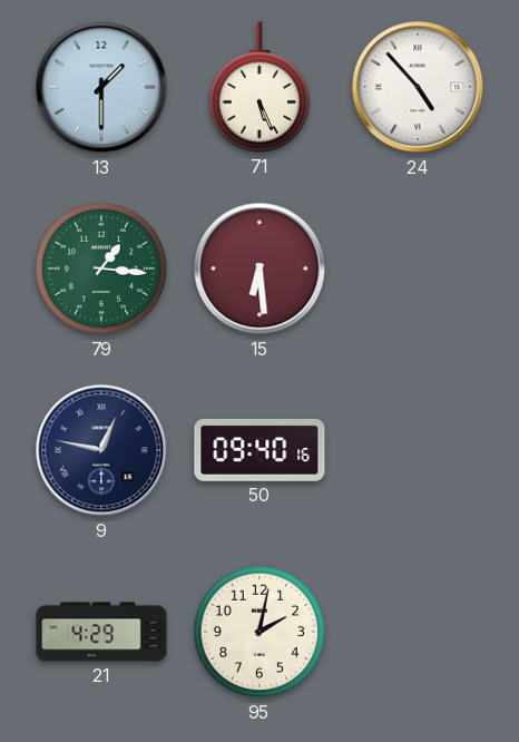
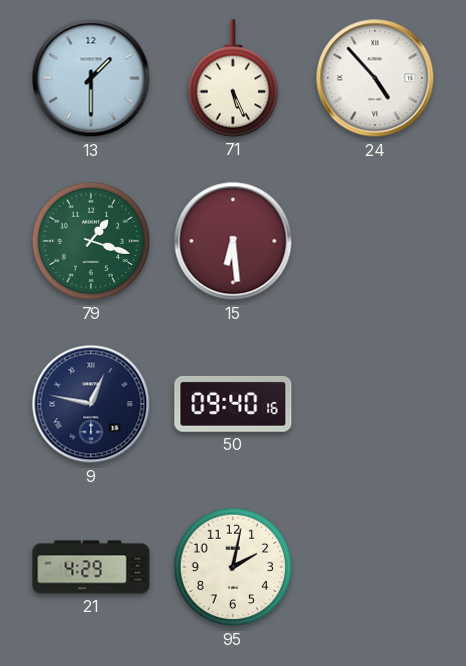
79: 1:16 -> 1:18 (91, 241)
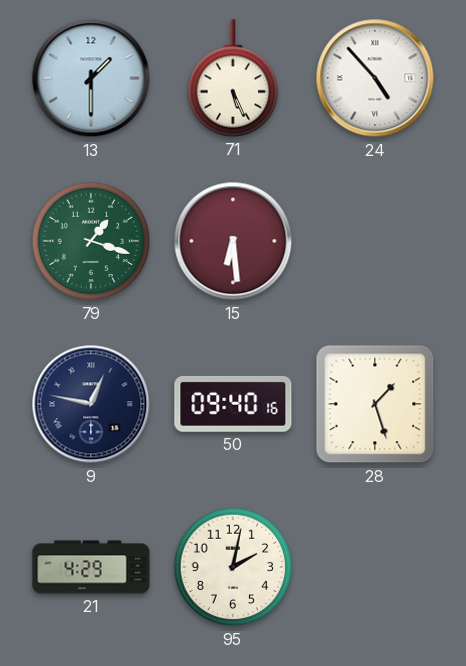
28: none -> 1:27 (375, 404)
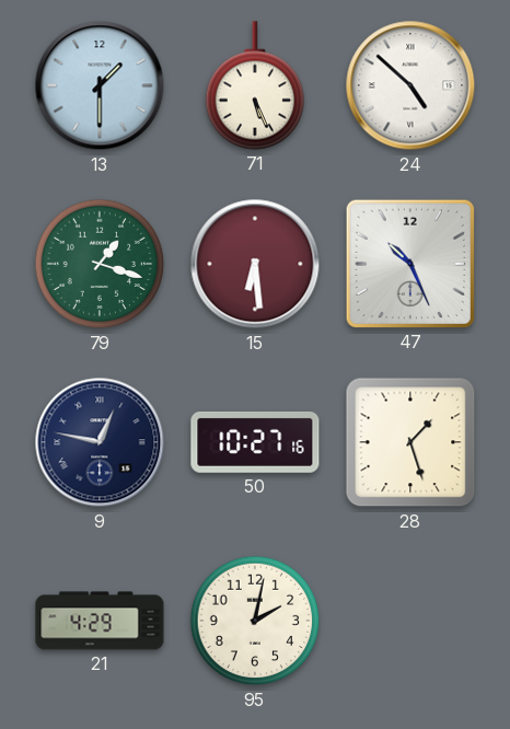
24: 4:53 -> 4:52 (410, 85)
47: none -> 10:26 (410, 264)
50: 09:40 -> 10:27 (255, 442)
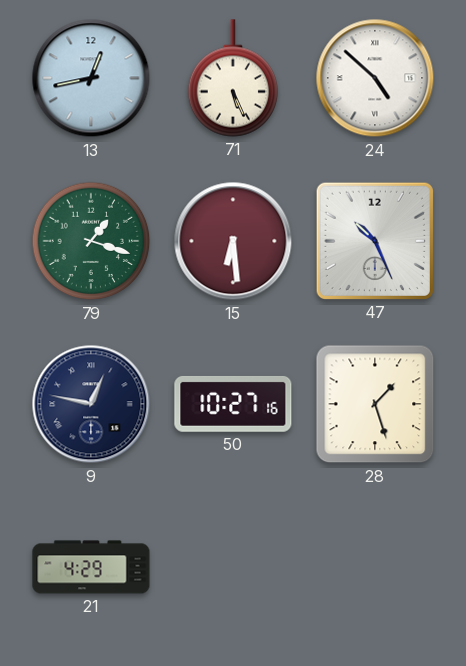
13: 1:30 -> 12:43 (91, 78)
95: 2:02 -> none (255, 621)
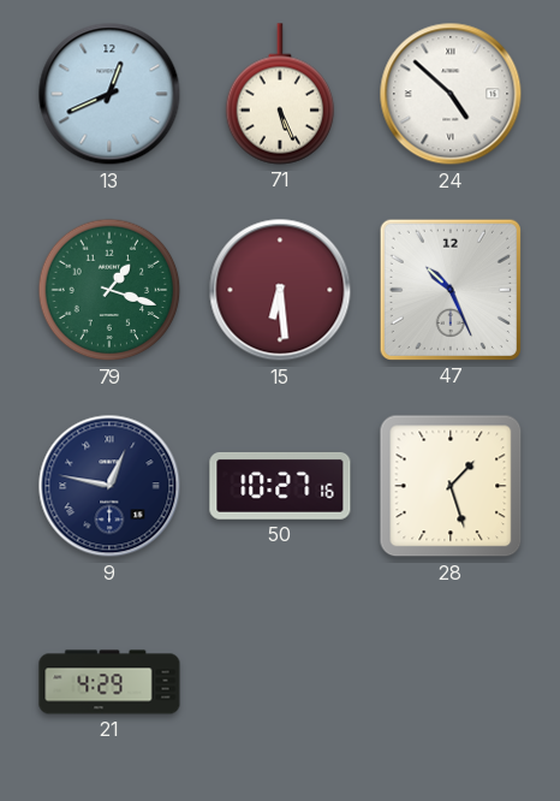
13: 12:43 -> 12:41 (109, 94)
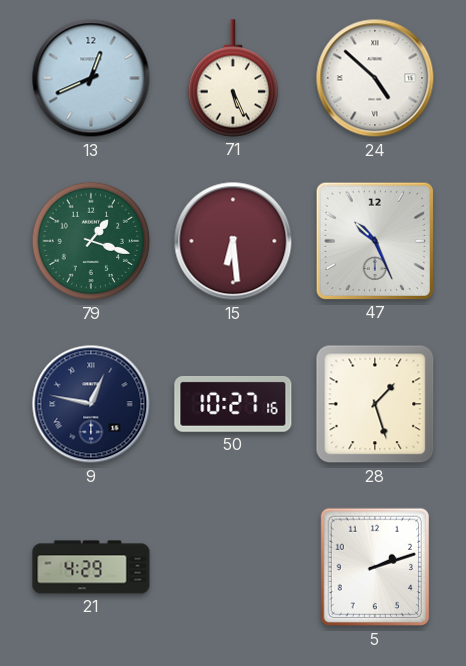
5: none -> 2:12 (374, 567)
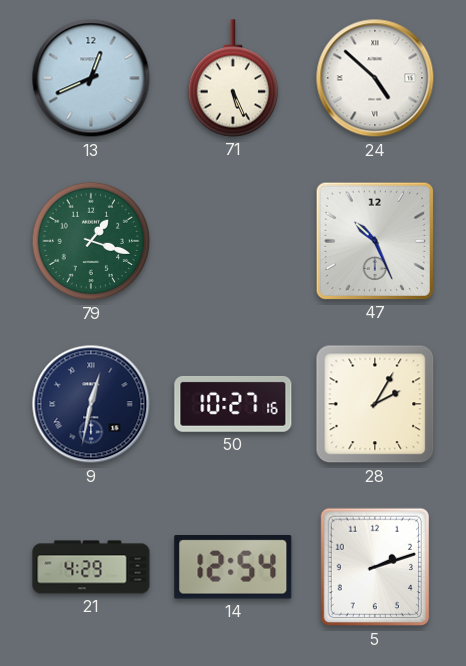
15: 6:29 -> none (233, 241)
9: 12:47 -> 12:32 (91, 404)
28: 1:27 -> 2:05 (375, 404)
14: none -> 12:54 (233, 568)
